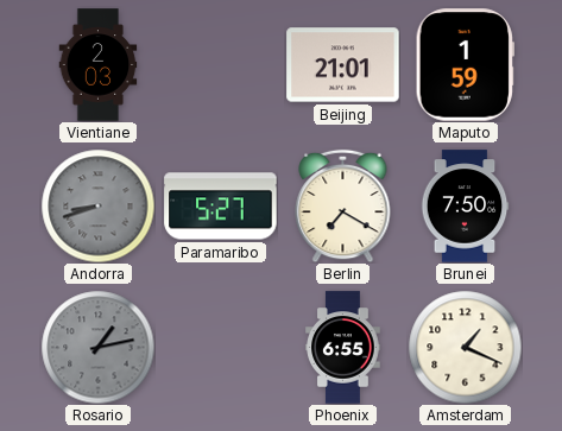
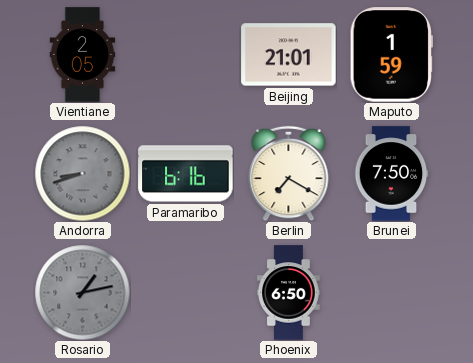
Vientiane: 2:03 -> 2:05 (83, 55)
Paramaribo: 5:27 -> 6:16 (186, 174)
Phoenix: 6:55 -> 6:50 (289, 293)
Amsterdam: 1:19 -> none (465, 347)
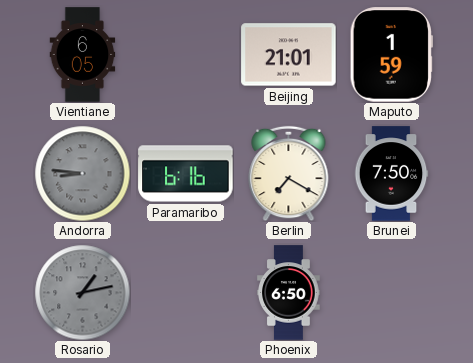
Vientiane: 2:05 -> 6:05 (83, 55)
Andorra: 8:42 -> 8:46 (82, 173)
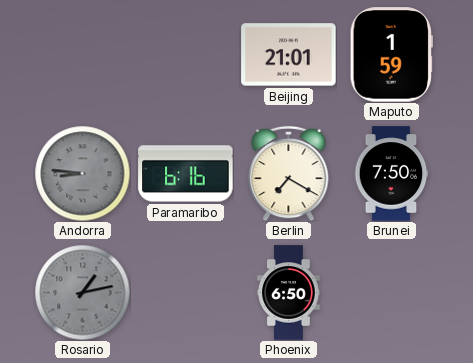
Vientiane: 6:05 -> none (83, 55)
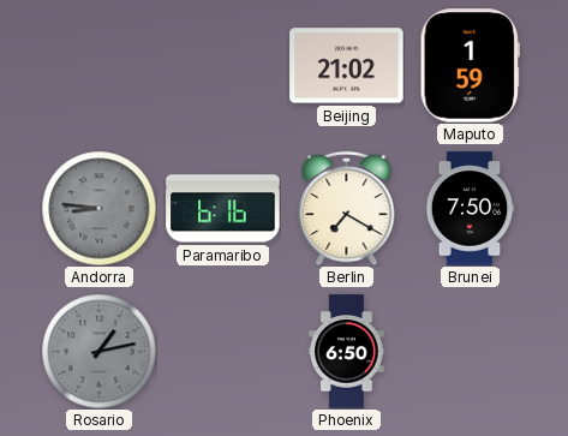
Beijing: 21:01 -> 21:02 (347, 66)
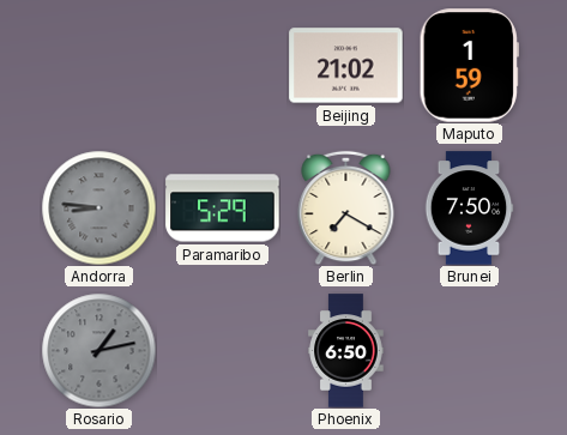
Paramaribo: 6:16 -> 5:29 (223, 209)
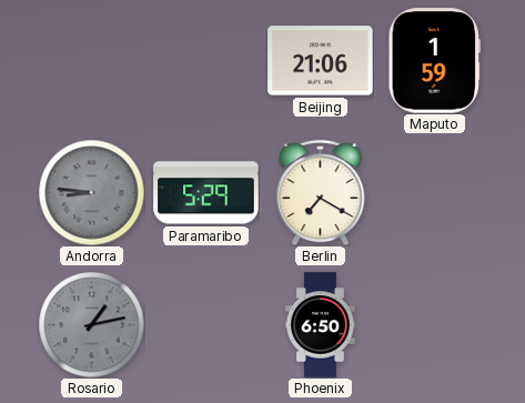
Beijing: 21:02 -> 21:06 (321, 61)
Brunei: 7:50 -> none (469, 209)
